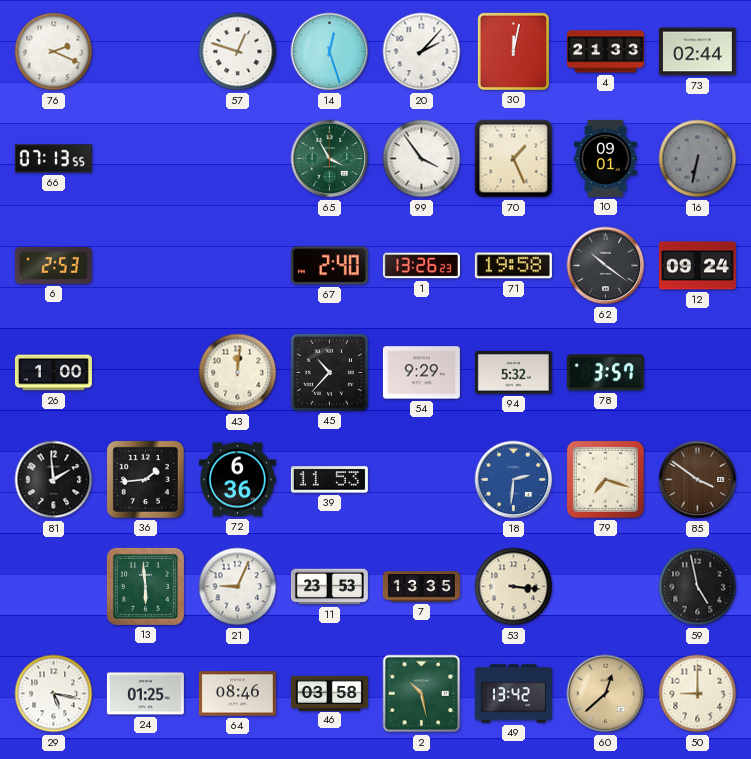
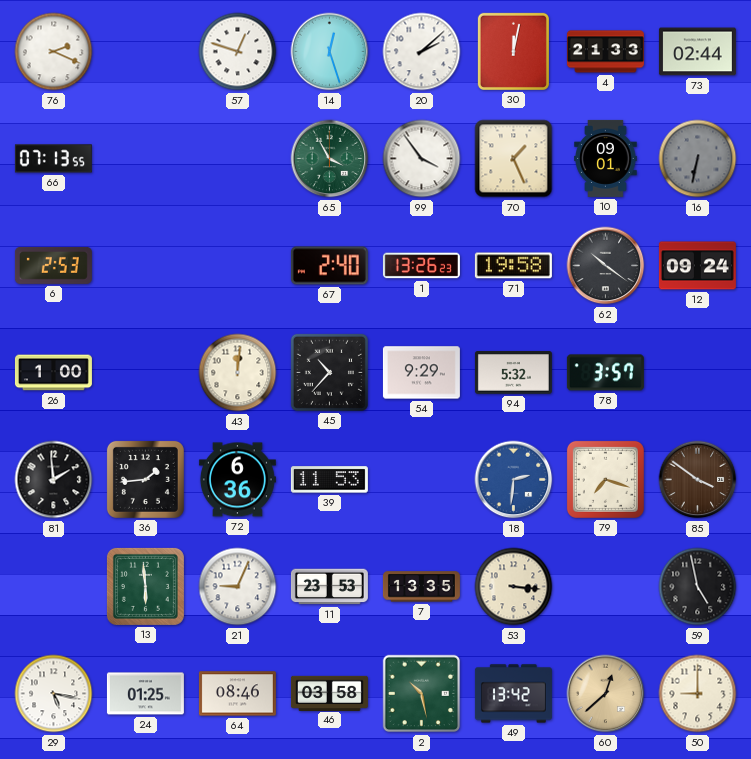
20: 2:07 -> 2:08 (422, 52)
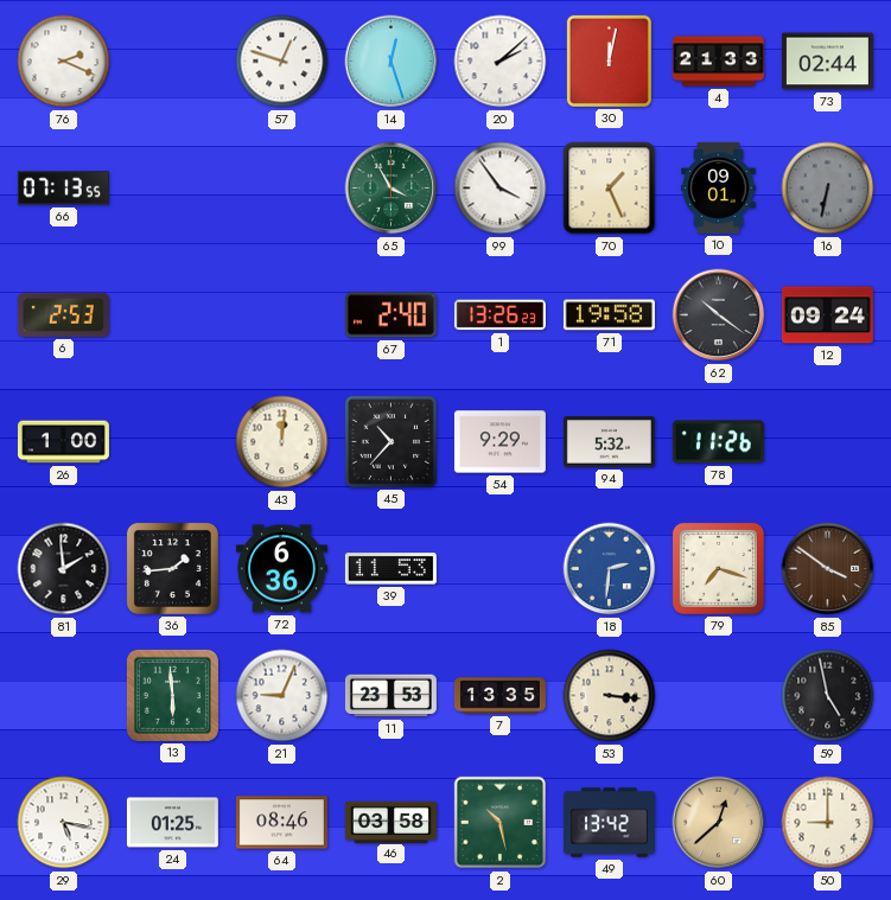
78: 3:57 -> 11:26 (718, 442)
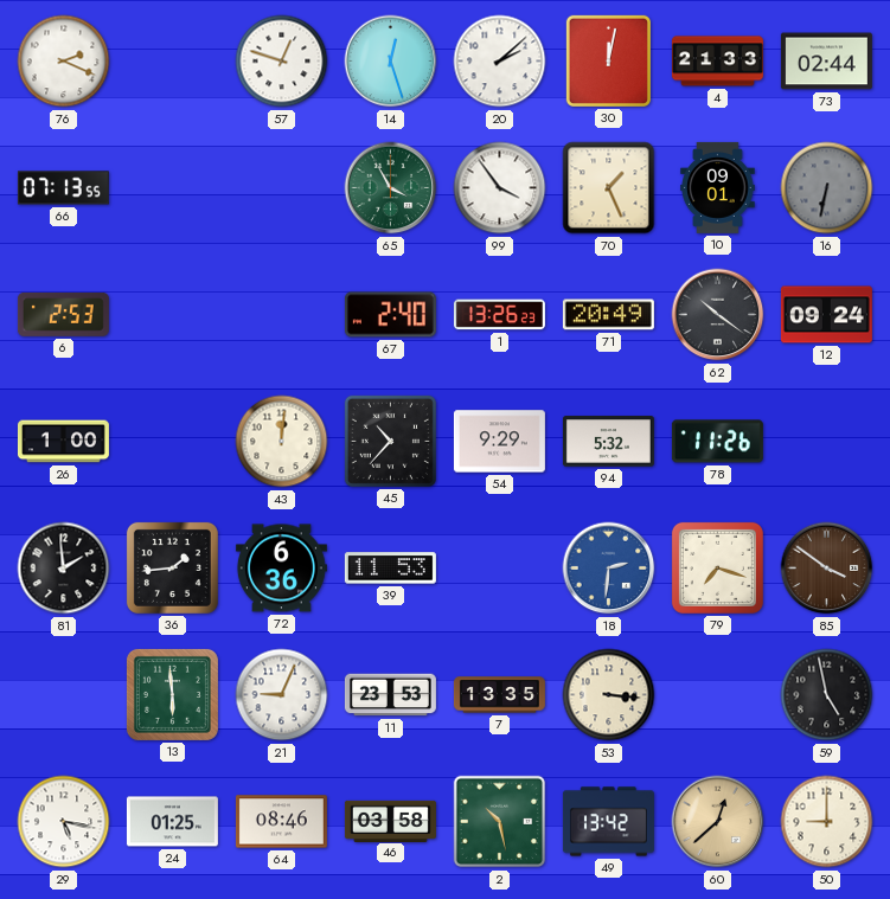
71: 19:58 -> 20:49 (608, 315)
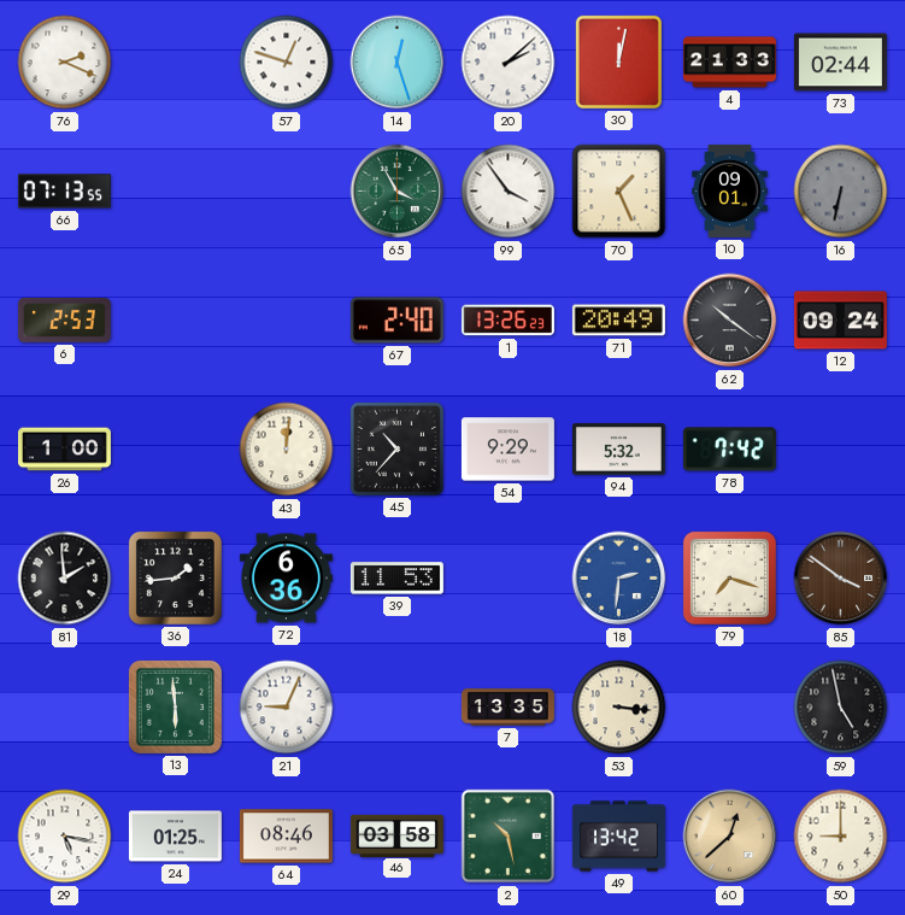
78: 11:26 -> 7:42 (729, 450)
11: 23:53 -> none (390, 695)
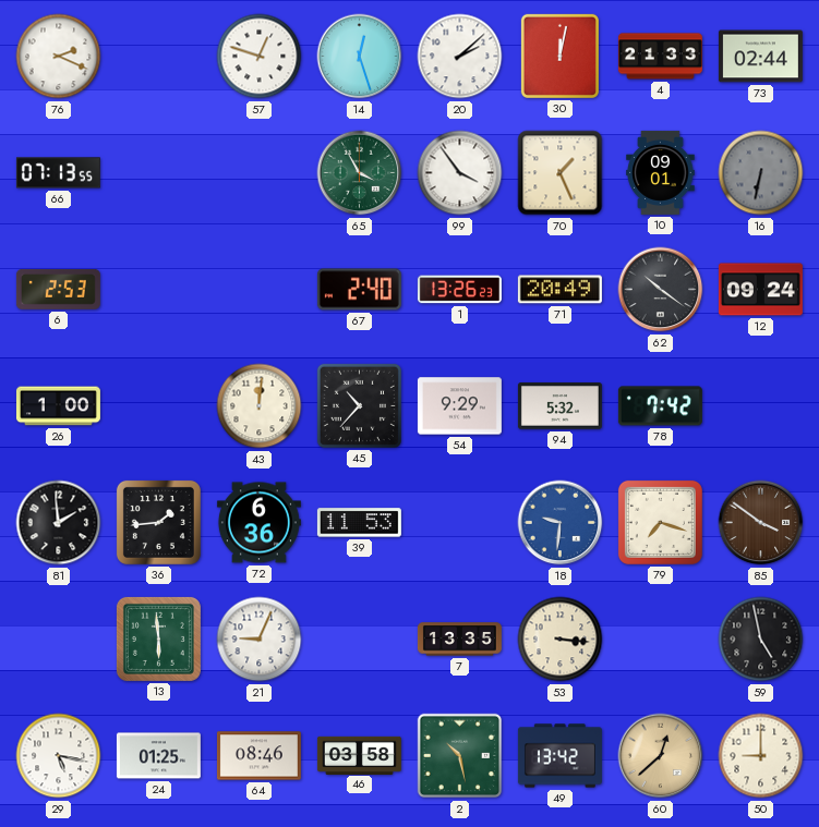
18: 2:31 -> 9:31 (561, 523)
